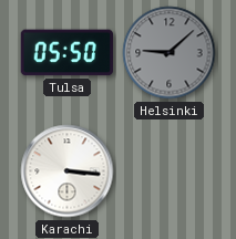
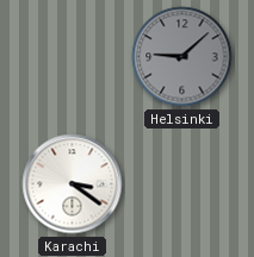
Tulsa: 05:50 -> none (66, 53)
Karachi: 3:16 -> 3:21 (73, 184)
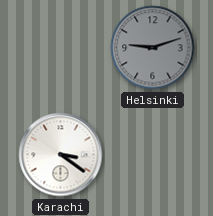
Helsinki: 9:08 -> 9:12 (153, 48)
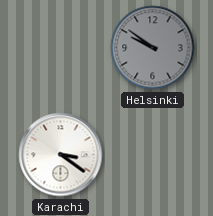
Helsinki: 9:12 -> 9:51 (153, 48)
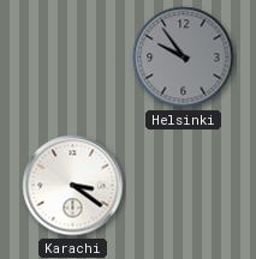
Helsinki: 9:51 -> 9:54 (184, 58)
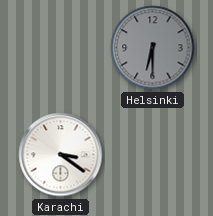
Helsinki: 9:54 -> 6:30 (153, 48)
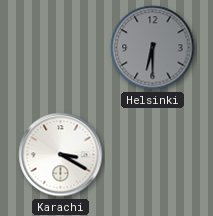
Karachi: 3:21 -> 3:20 (61, 155)
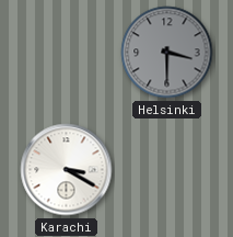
Helsinki: 6:30 -> 3:30 (167, 53)
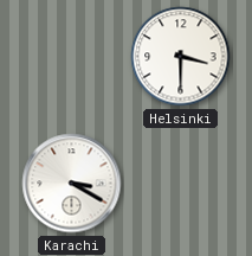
Helsinki dial: grey -> white (181, 57)
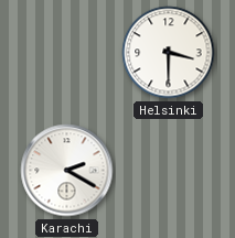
Karachi: 3:20 -> 2:20 (67, 171)
